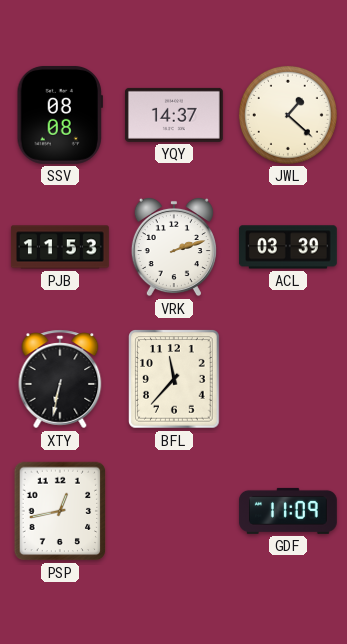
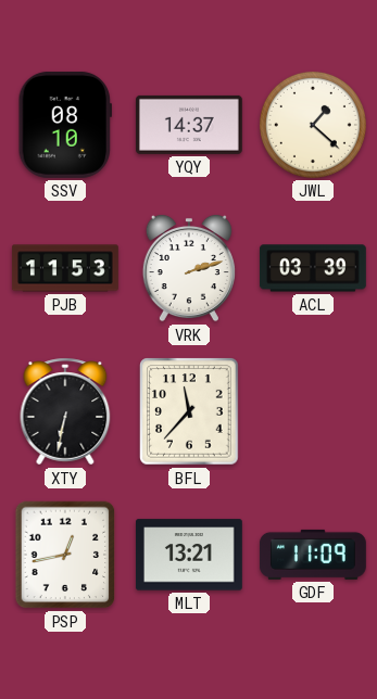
SSV: 08:08 -> 08:10 (64, 125)
MLT: none -> 13:21 (189, 555)
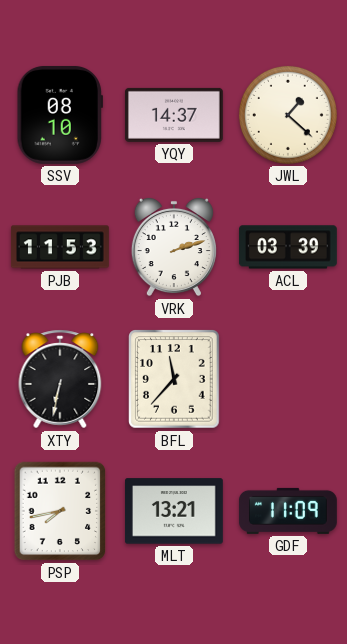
PSP: 12:43 -> 7:43 (60, 511)
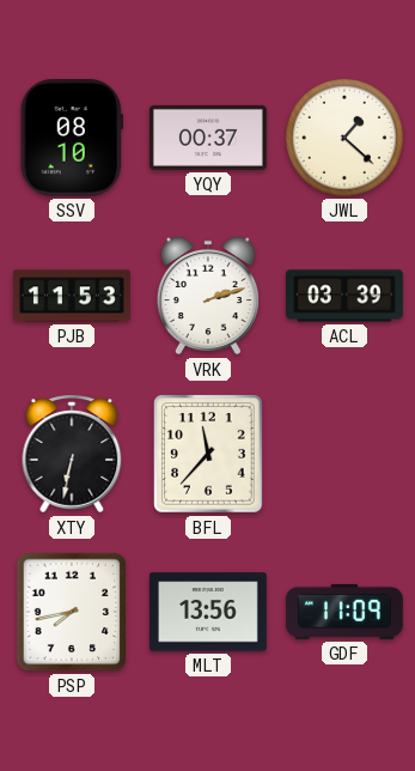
YQY: 14:37 -> 00:37 (208, 138)
MLT: 13:21 -> 13:56 (208, 612)
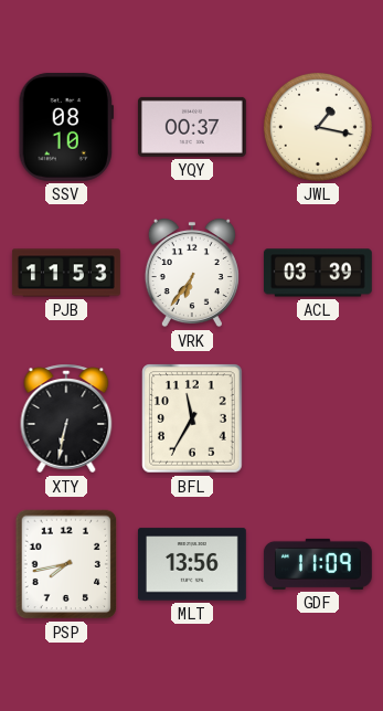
JWL: 1:22 -> 1:17 (318, 127)
VRK: 2:12 -> 6:36 (192, 273)
BFL: 11:37 -> 11:35 (192, 418)
